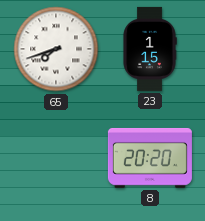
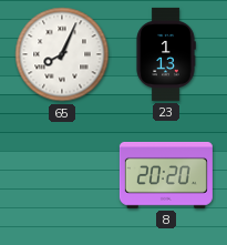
65: 7:42 -> 8:04 (62, 54)
23: 1:15 -> 1:13 (166, 54)
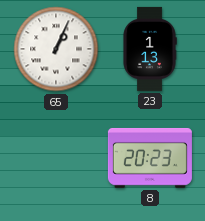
65: 8:04 -> 1:04 (56, 49)
8: 20:20 -> 20:23 (150, 158)
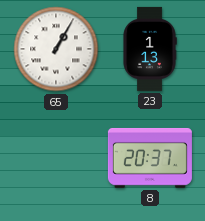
65: 1:04 -> 1:05 (56, 49)
8: 20:23 -> 20:37 (150, 158)
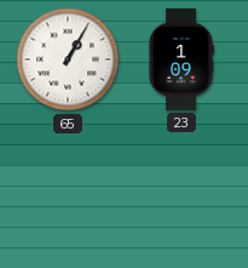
23: 1:13 -> 1:09 (181, 59)
8: 20:37 -> none (150, 158)
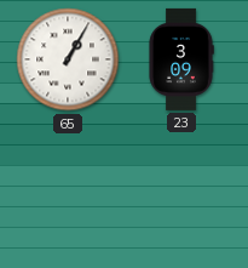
23: 1:09 -> 3:09 (181, 59)
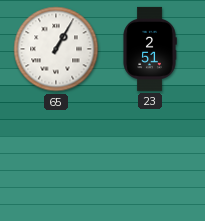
23: 3:09 -> 2:51 (150, 49)
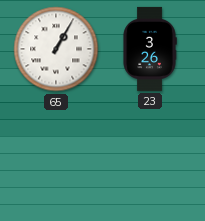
23: 2:51 -> 3:26 (150, 49)
